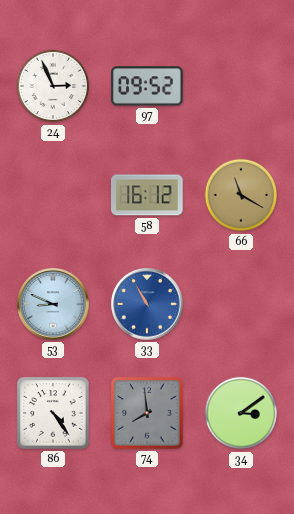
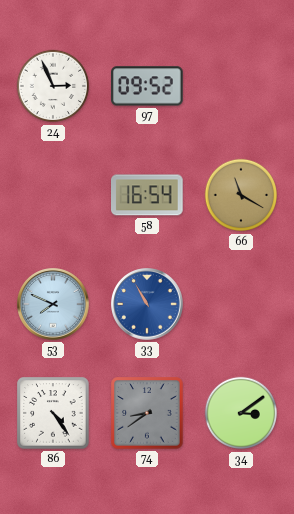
58: 16:12 -> 16:54 (148, 195)
53: 8:49 -> 7:49 (53, 304)
74: 7:59 -> 8:39 (147, 413)
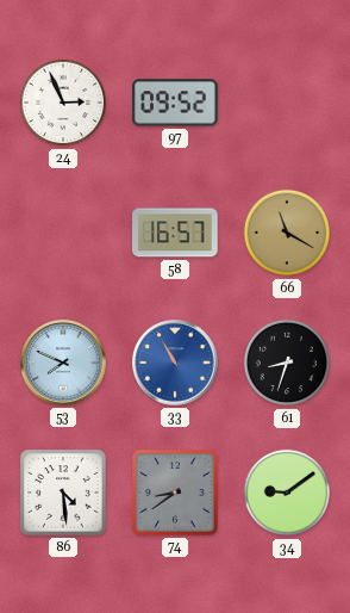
58: 16:54 -> 16:57 (176, 233)
61: none -> 8:33 (287, 363)
86: 4:24 -> 4:29 (63, 493)
34: 3:09 -> 9:09 (287, 493)
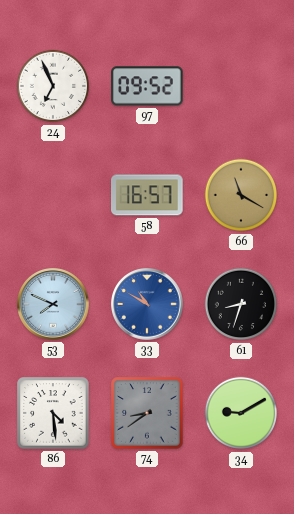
24: 2:56 -> 6:56 (53, 86)
33: 10:55 -> 10:50 (147, 304)
34: 9:09 -> 9:10 (241, 413)
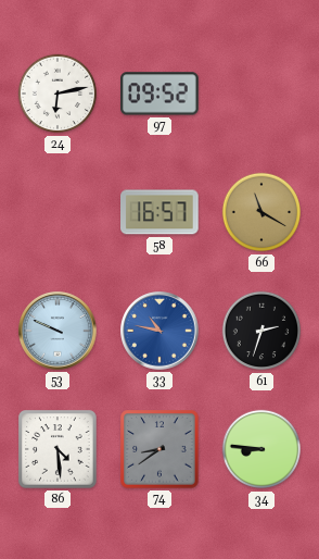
24: 6:56 -> 6:13 (58, 94)
53: 7:49 -> 9:49 (58, 331)
33: 10:50 -> 10:47 (159, 331)
61: 8:33 -> 2:33 (261, 331)
34: 9:10 -> 8:46 (261, 449)
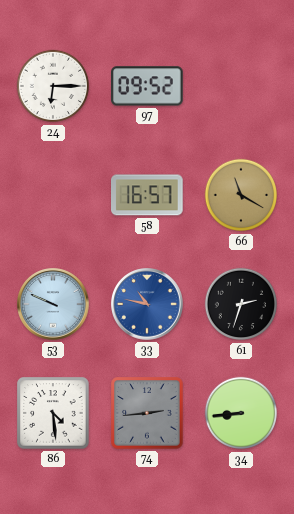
24: 6:13 -> 6:15 (53, 86)
74: 8:39 -> 2:44 (147, 413)
34: 8:46 -> 8:44 (241, 413)
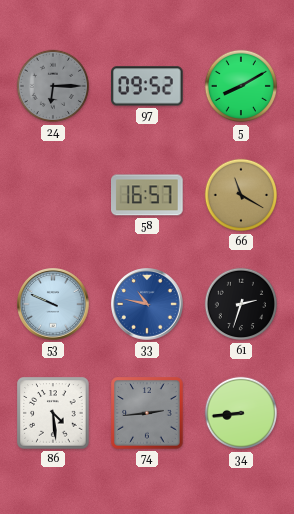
24 dial: white -> grey (53, 86)
5: none -> 8:10 (241, 86)
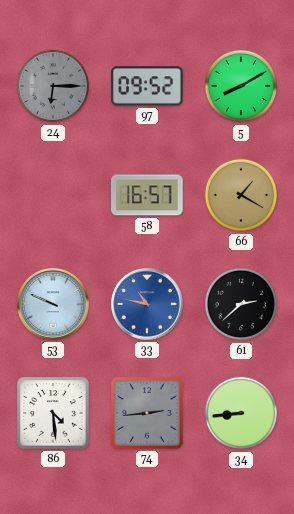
66: 11:20 -> 1:20 (241, 195)
61: 2:33 -> 2:38 (241, 304)
